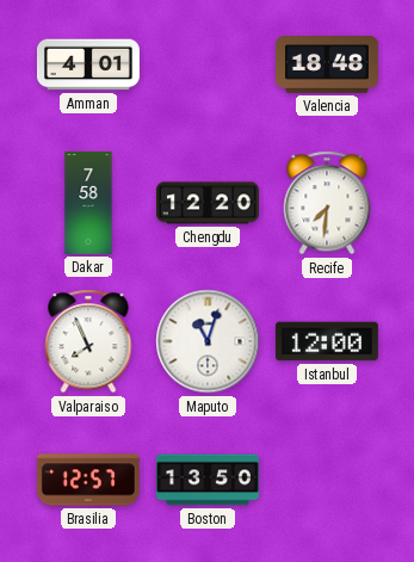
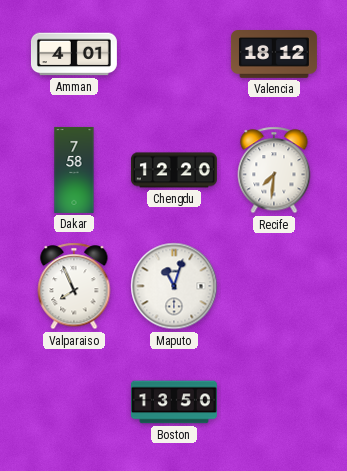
Valencia: 18:48 -> 18:12 (274, 55)
Istanbul: 12:00 -> none (327, 341)
Brasilia: 12:57 -> none (88, 480)
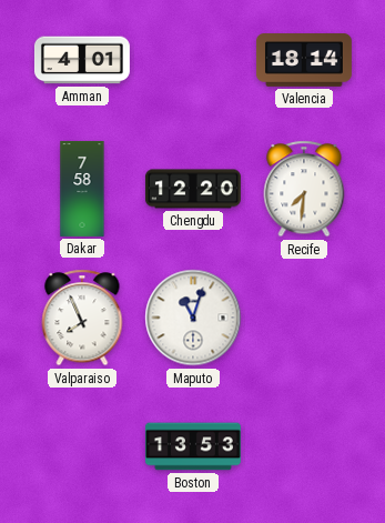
Valencia: 18:12 -> 18:14 (304, 61)
Boston: 13:50 -> 13:53 (193, 446)
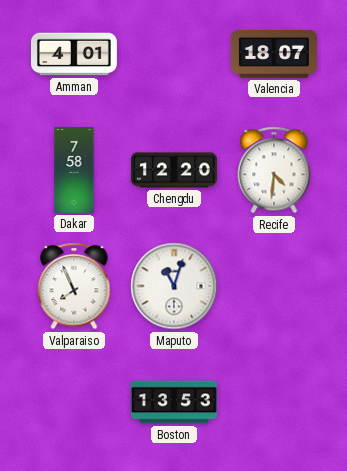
Valencia: 18:14 -> 18:07 (274, 55)
Recife: 7:31 -> 4:31 (274, 170)
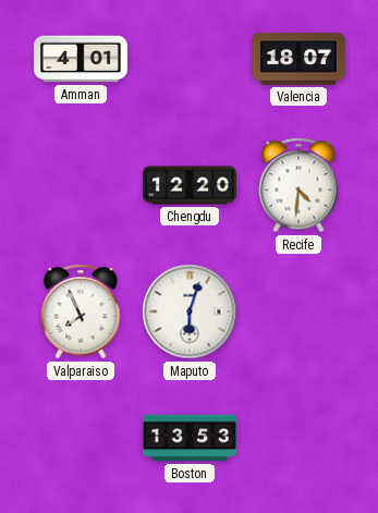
Dakar: 7:58 -> none (74, 170)
Maputo: 11:03 -> 6:03 (190, 312)
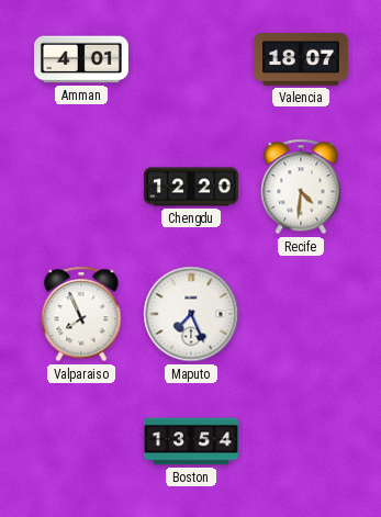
Maputo: 6:03 -> 7:26 (191, 314)
Boston: 13:53 -> 13:54 (191, 441)
